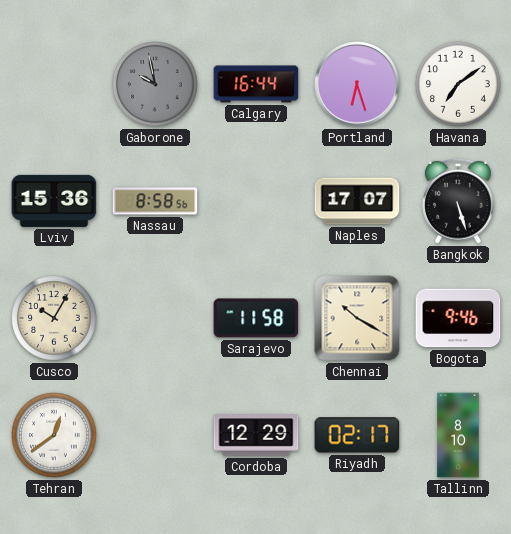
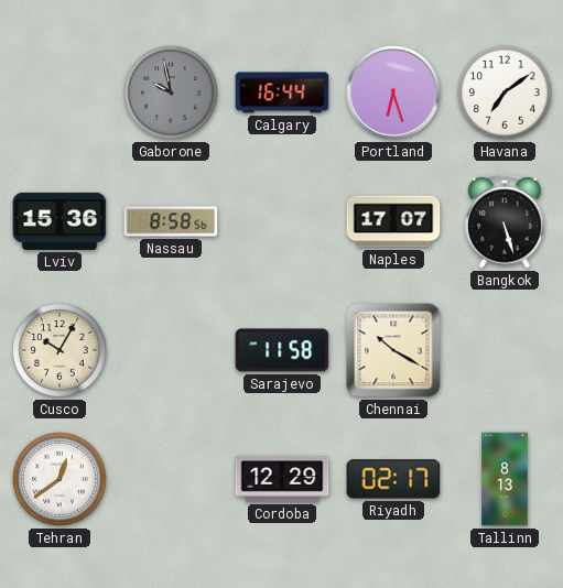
Bogota: 9:46 -> none (458, 318)
Tallinn: 8:10 -> 8:13 (505, 479)
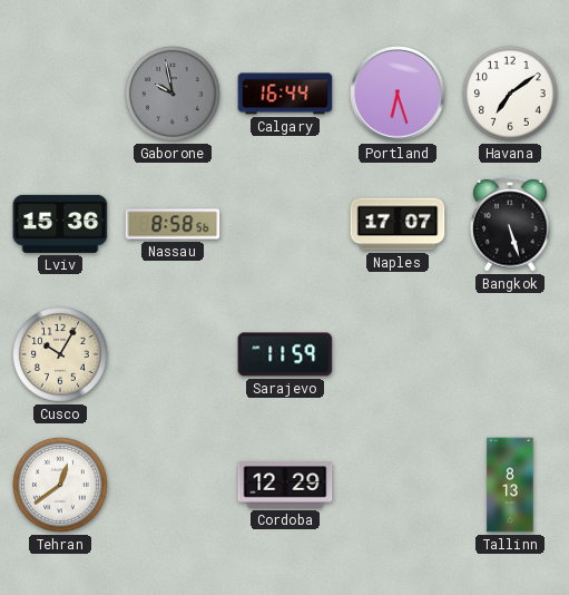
Sarajevo: 11:58 -> 11:59 (285, 354)
Chennai: 10:20 -> none (393, 350)
Riyadh: 02:17 -> none (393, 479)
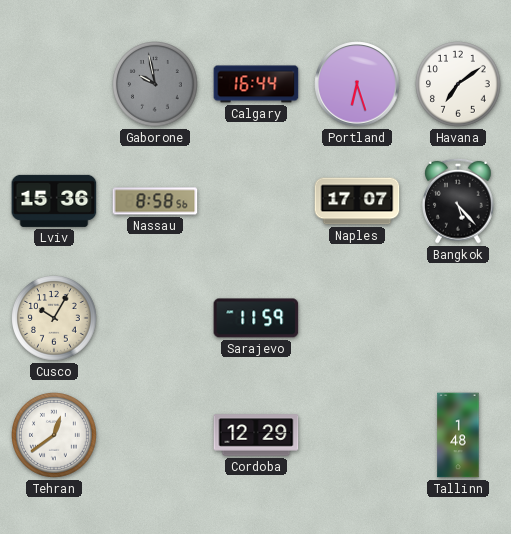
Bangkok: 5:27 -> 5:23 (458, 201)
Tallinn: 8:13 -> 1:48 (458, 435)
